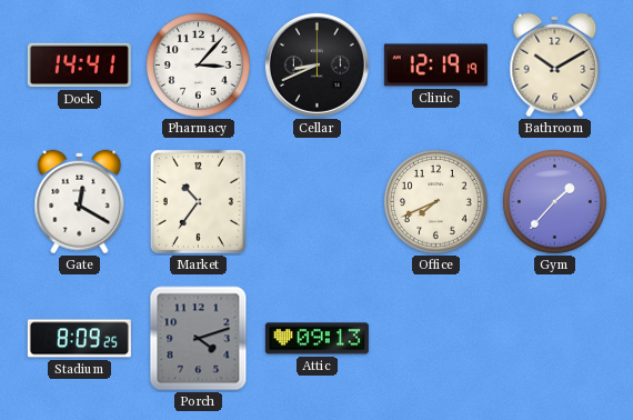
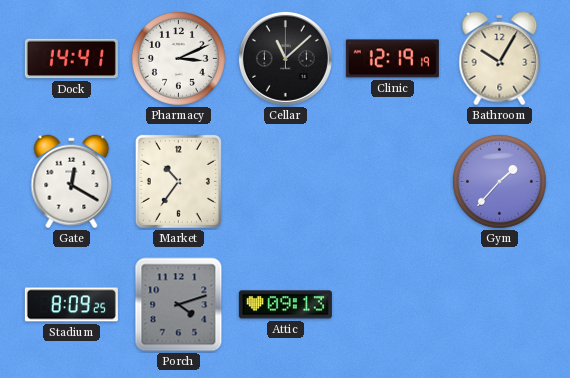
Pharmacy: 3:07 -> 3:11 (179, 59)
Cellar: 8:41 -> 11:08 (285, 58)
Bathroom: 10:10 -> 10:05 (500, 59)
Office: 7:41 -> none (436, 202)
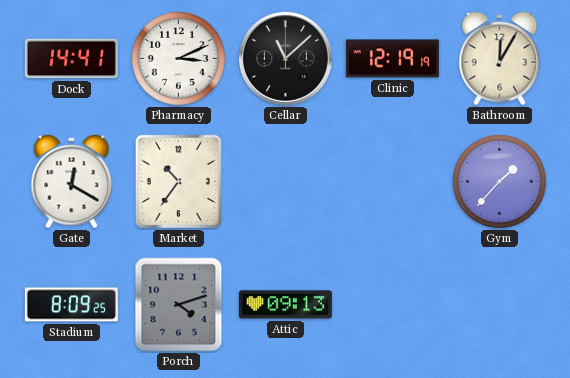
Bathroom: 10:05 -> 12:05 (500, 59)
